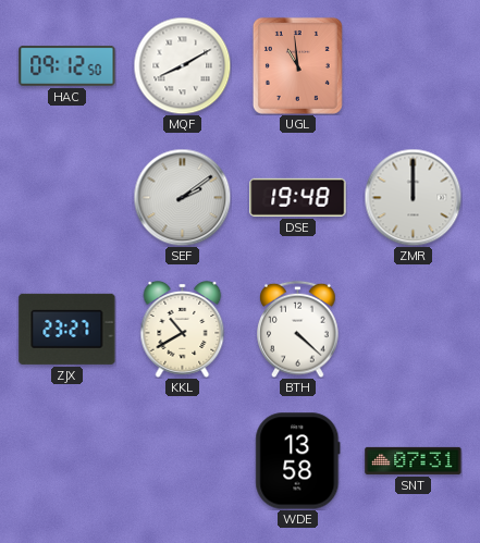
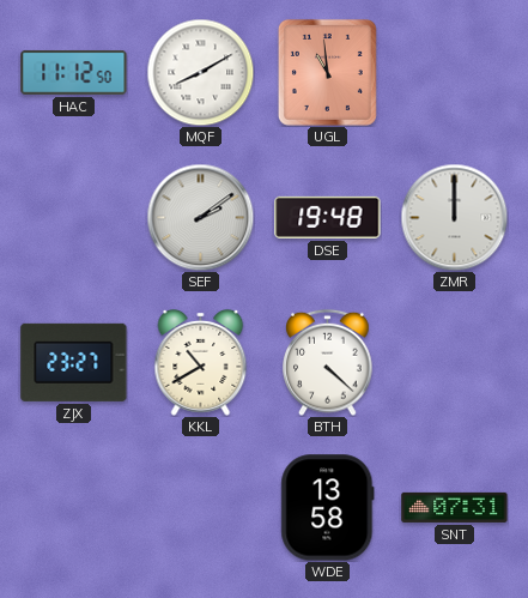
HAC: 09:12 -> 11:12 (74, 72)
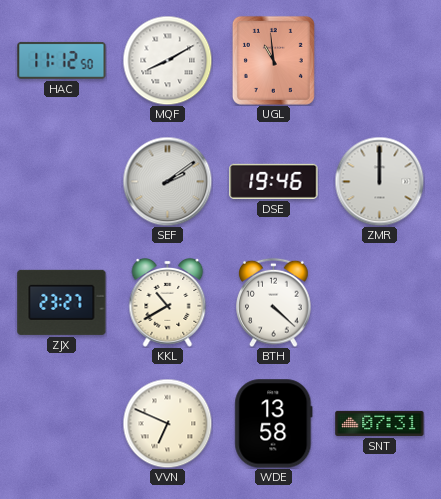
DSE: 19:48 -> 19:46 (274, 181)
VVN: none -> 6:49 (167, 423)
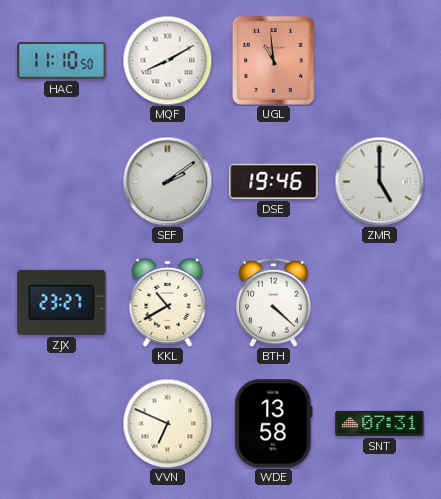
HAC: 11:12 -> 11:10 (62, 60)
ZMR: 12:00 -> 5:00 (379, 181)
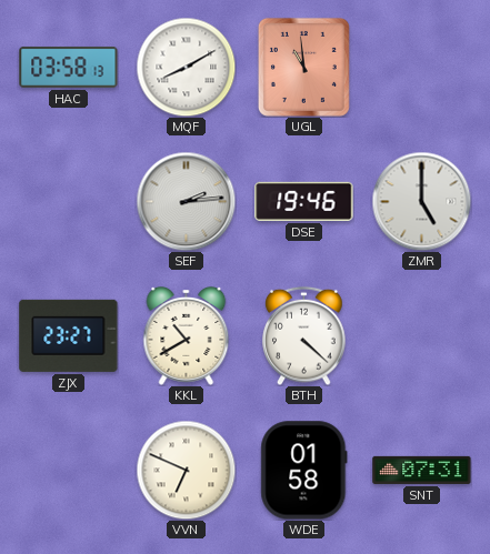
HAC: 11:10 -> 03:58 (69, 67)
SEF: 2:09 -> 2:14 (186, 201)
WDE: 13:58 -> 01:58 (304, 471)
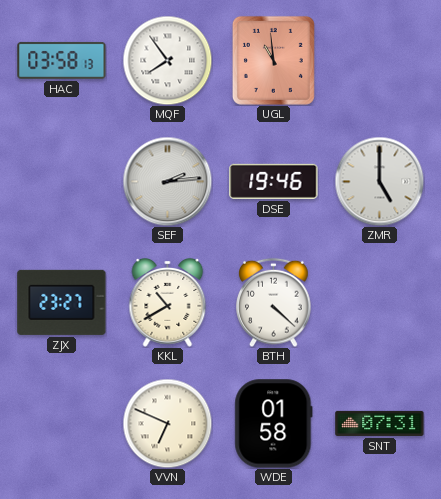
MQF: 8:10 -> 7:54 (167, 60)
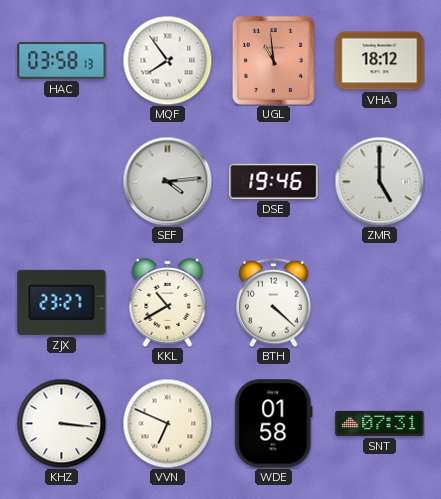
VHA: none -> 18:12 (380, 61)
SEF: 2:14 -> 4:14 (167, 181)
KHZ: none -> 3:16 (61, 423)
